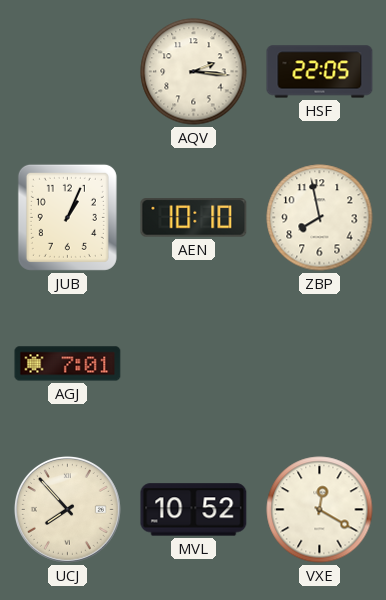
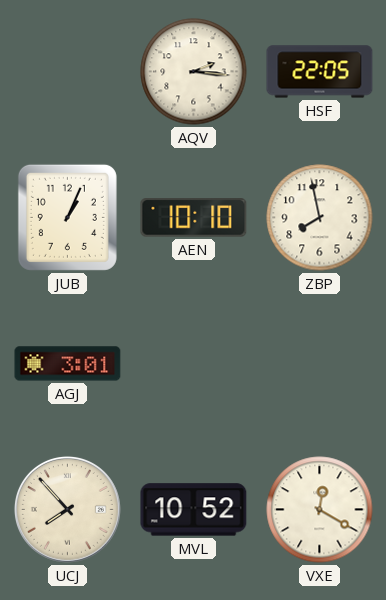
AGJ: 7:01 -> 3:01 (68, 364)
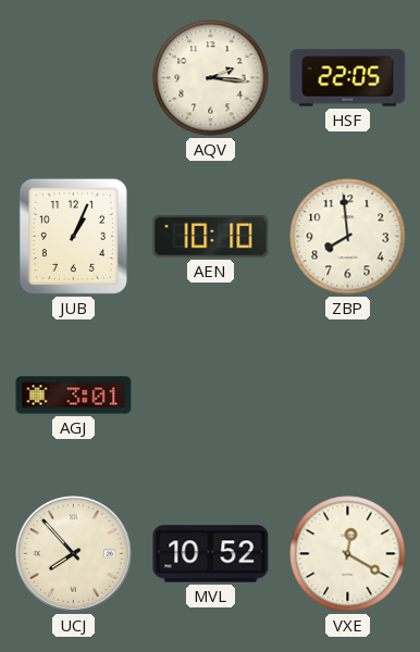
ZBP: 7:58 -> 7:59 (348, 237)
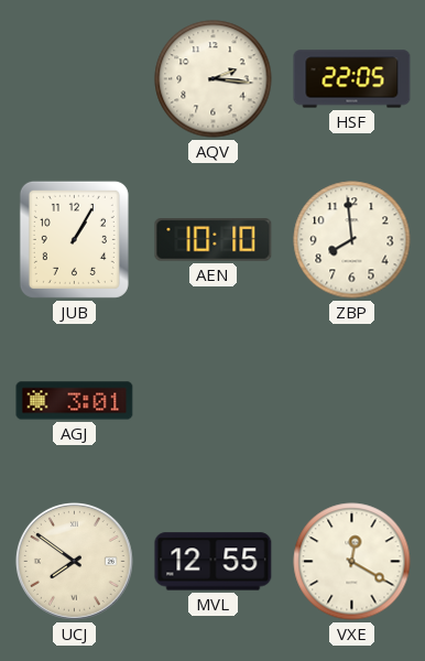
JUB: 1:04 -> 1:05 (74, 239)
UCJ: 7:53 -> 7:51 (74, 561)
MVL: 10:52 -> 12:55 (214, 562)
